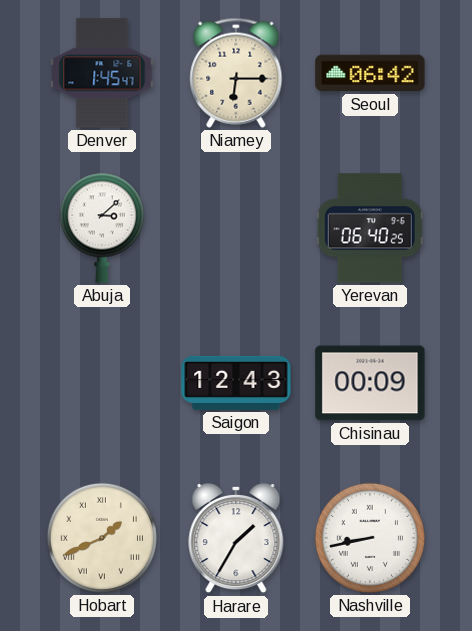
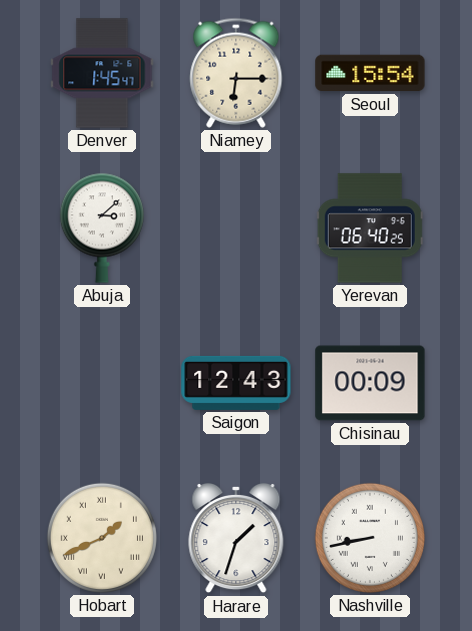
Seoul: 06:42 -> 15:54 (370, 73)
Harare: 1:35 -> 1:33 (236, 538)
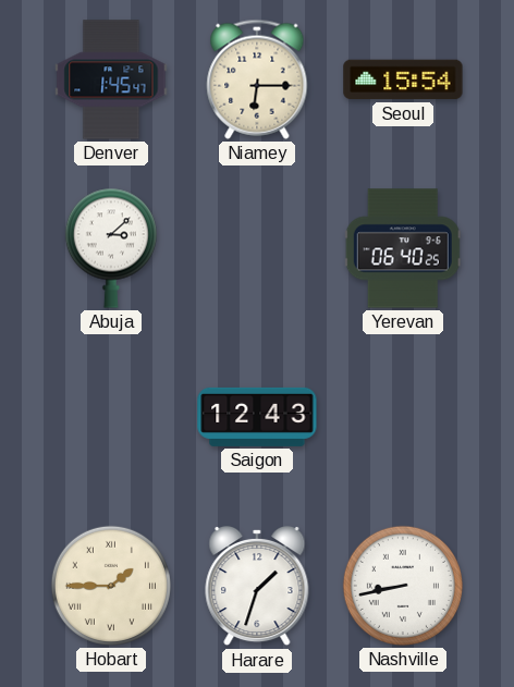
Chisinau: 00:09 -> none (370, 383)
Hobart: 1:41 -> 1:45 (111, 586)
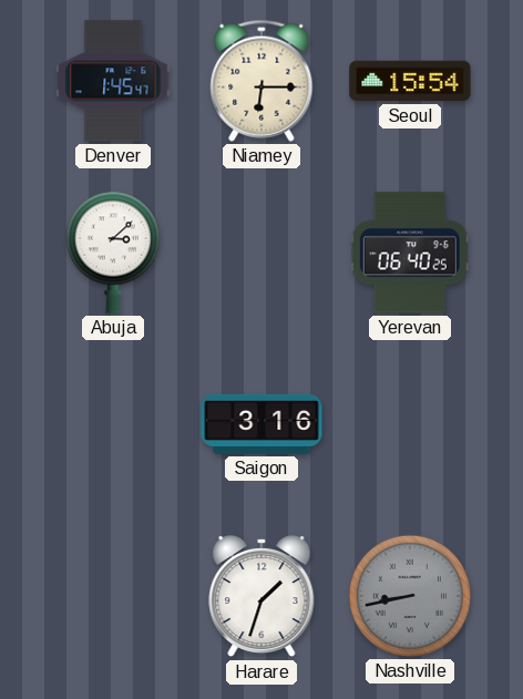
Saigon: 12:43 -> 3:16 (261, 424)
Hobart: 1:45 -> none (111, 586)
Nashville dial: white -> grey (410, 596)
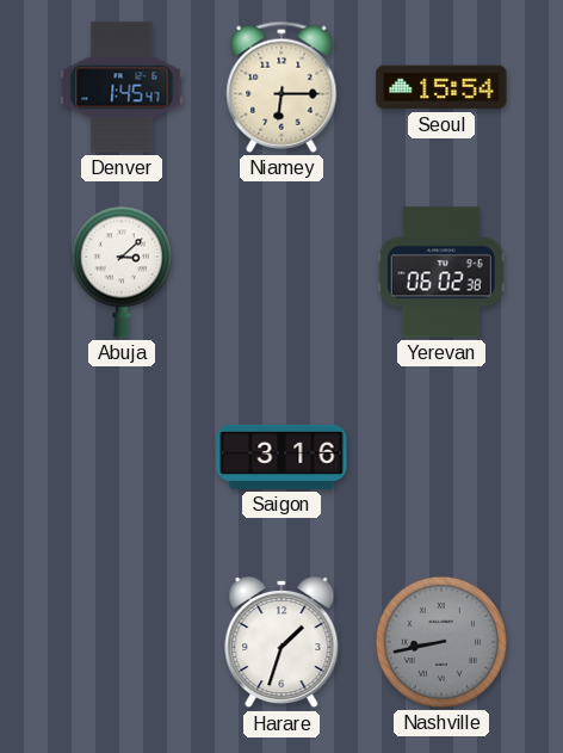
Yerevan: 06:40 -> 06:02 (441, 272)
